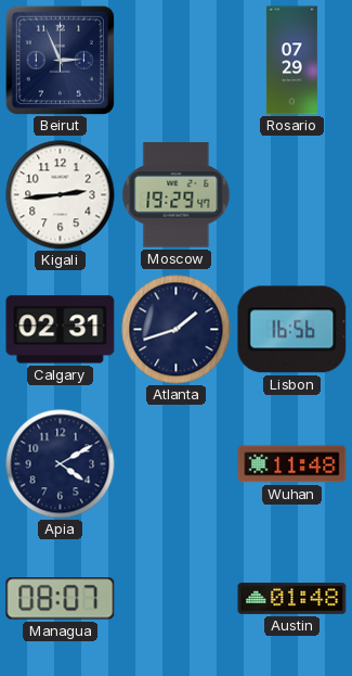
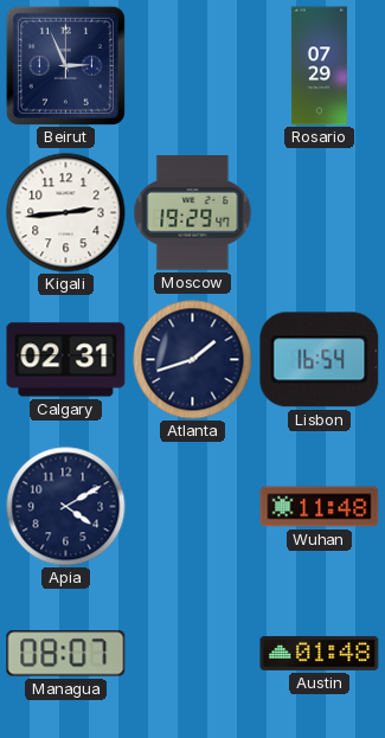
Lisbon: 16:56 -> 16:54 (320, 360)
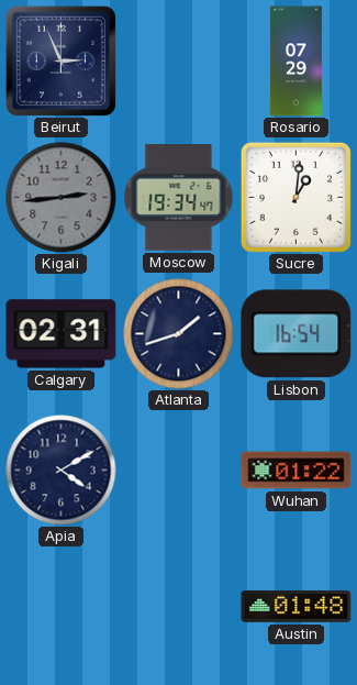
Kigali dial: white -> grey (62, 198)
Moscow: 19:29 -> 19:34 (179, 198)
Sucre: none -> 1:01 (295, 197)
Wuhan: 11:48 -> 01:22 (297, 471)
Managua: 08:07 -> none (66, 654)
